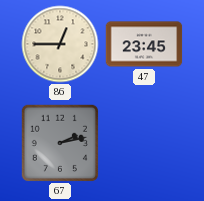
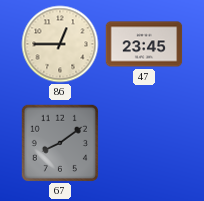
67: 2:13 -> 8:09 (59, 142)
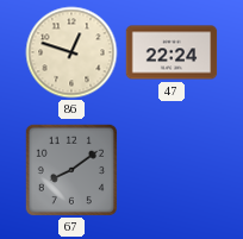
86: 12:45 -> 12:48 (71, 52)
47: 23:45 -> 22:24 (172, 52)
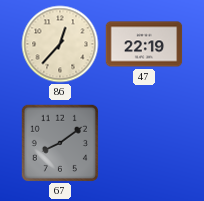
86: 12:48 -> 12:37 (60, 44)
47: 22:24 -> 22:19 (144, 44)
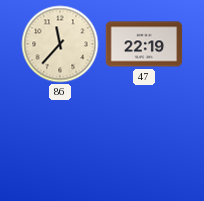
86: 12:37 -> 11:37 (60, 44)
67: 8:09 -> none (59, 142)
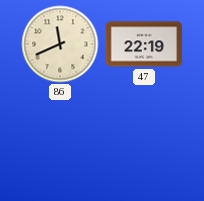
86: 11:37 -> 11:41 (60, 44)
